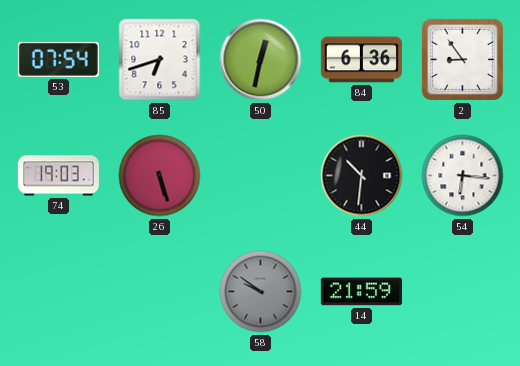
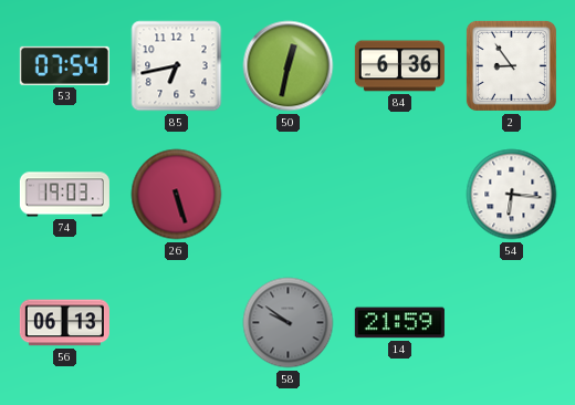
85: 6:42 -> 6:43 (177, 66)
44: 10:31 -> none (362, 176)
56: none -> 06:13 (64, 323)
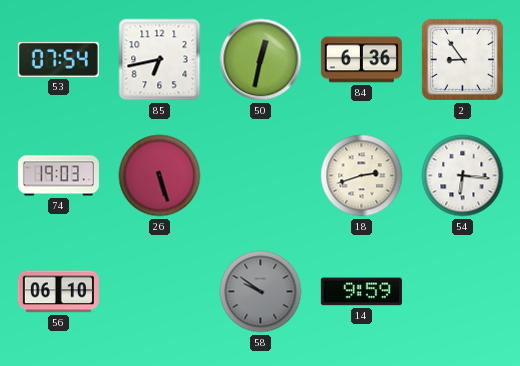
18: none -> 2:42 (362, 176)
56: 06:13 -> 06:10 (58, 292)
14: 21:59 -> 9:59 (361, 292)
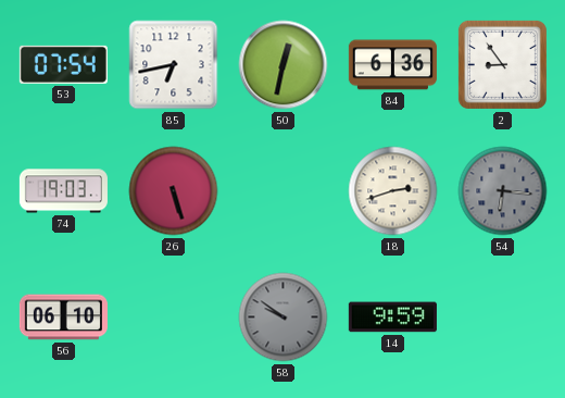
54 dial: white -> grey (503, 191)
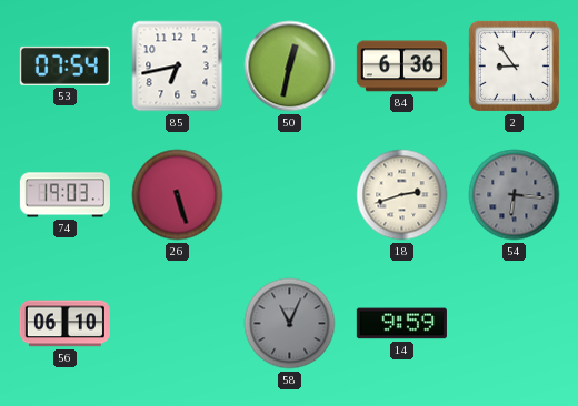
58: 9:51 -> 11:04 (290, 324)
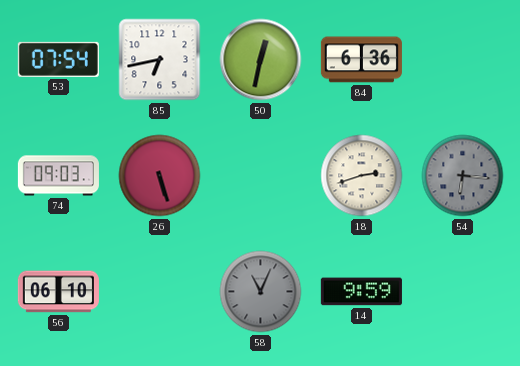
2: 8:54 -> none (514, 65)
74: 19:03 -> 09:03 (58, 176)
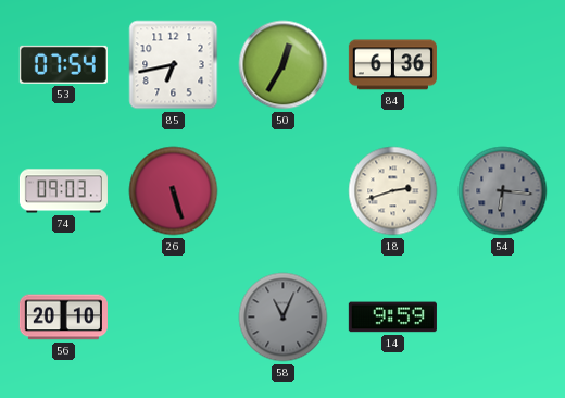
50: 12:32 -> 12:35 (284, 65)
56: 06:10 -> 20:10 (63, 318)
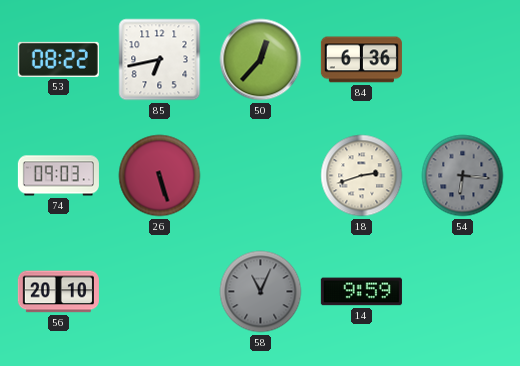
53: 07:54 -> 08:22 (58, 59)
50: 12:35 -> 12:37 (261, 60)
